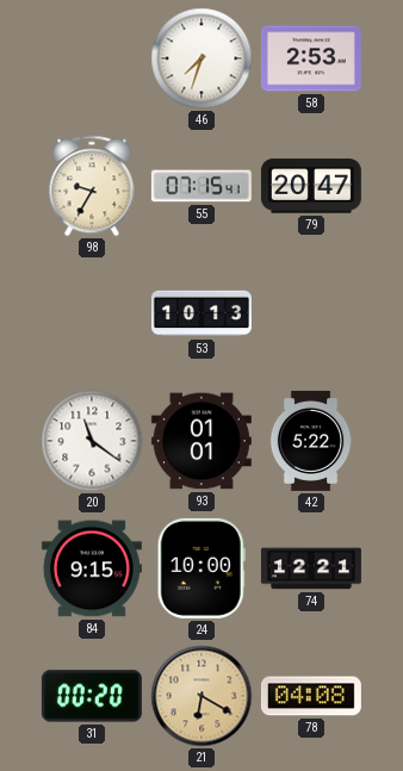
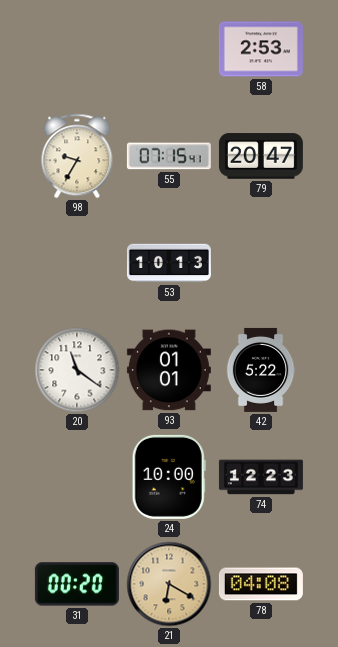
46: 7:33 -> none (201, 58)
84: 9:15 -> none (92, 568)
74: 12:21 -> 12:23 (261, 477)
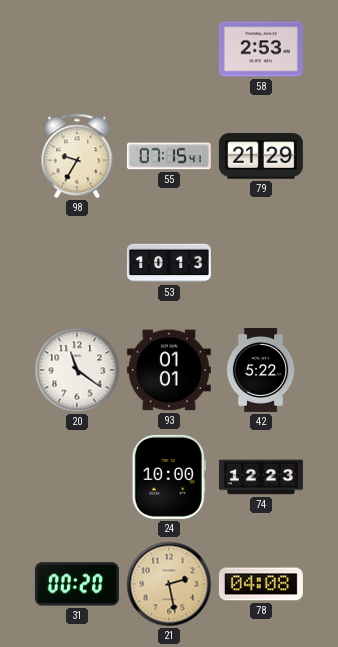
79: 20:47 -> 21:29 (261, 156)
21: 6:20 -> 2:28 (169, 584)
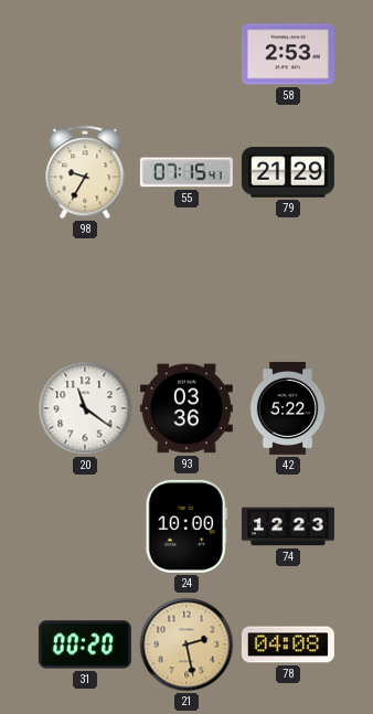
53: 10:13 -> none (169, 263)
93: 01:01 -> 03:36 (186, 408)
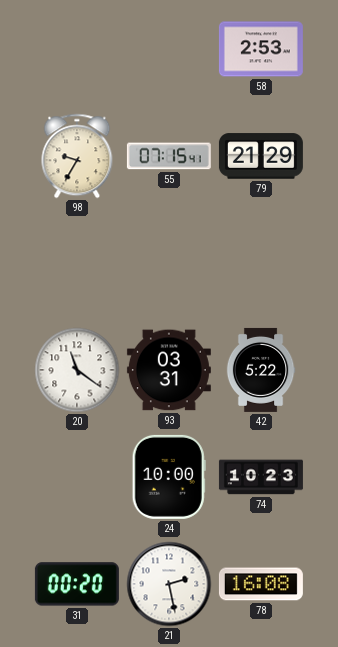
93: 03:36 -> 03:31 (169, 370)
74: 12:23 -> 10:23 (261, 477)
21 dial: champagne -> white (169, 584)
78: 04:08 -> 16:08 (261, 584)
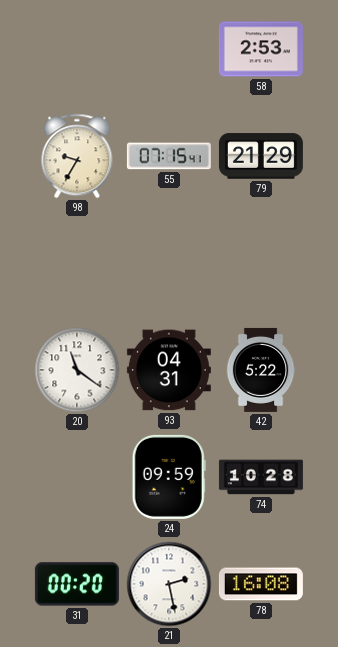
93: 03:31 -> 04:31 (169, 370)
24: 10:00 -> 09:59 (169, 477)
74: 10:23 -> 10:28 (261, 477)
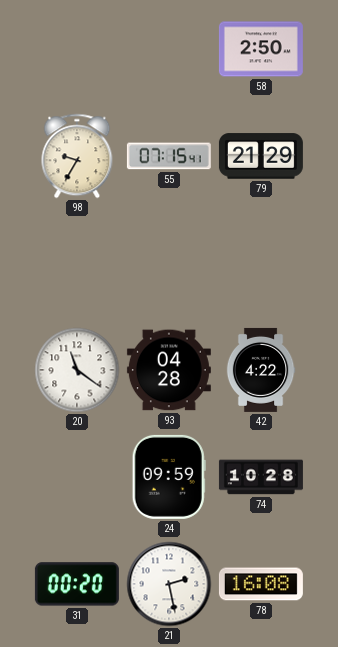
58: 2:53 -> 2:50 (261, 49)
93: 04:31 -> 04:28 (169, 370)
42: 5:22 -> 4:22 (261, 370)
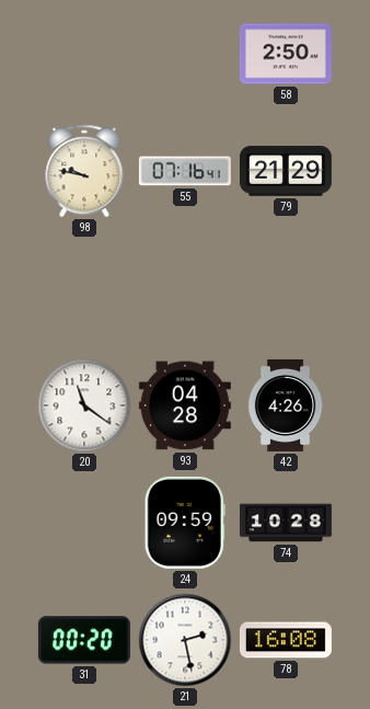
98: 9:35 -> 9:47 (84, 171)
55: 07:15 -> 07:16 (185, 171)
42: 4:22 -> 4:26 (286, 405)
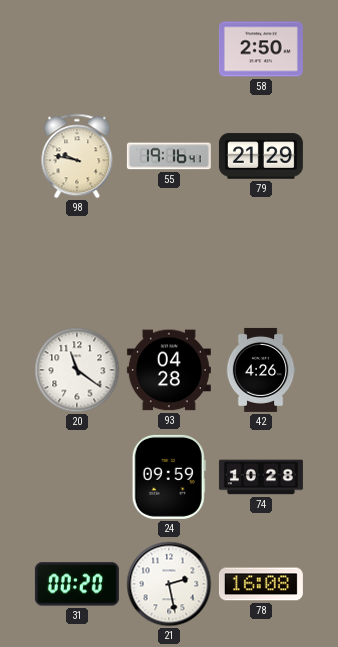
55: 07:16 -> 19:16 (169, 156)
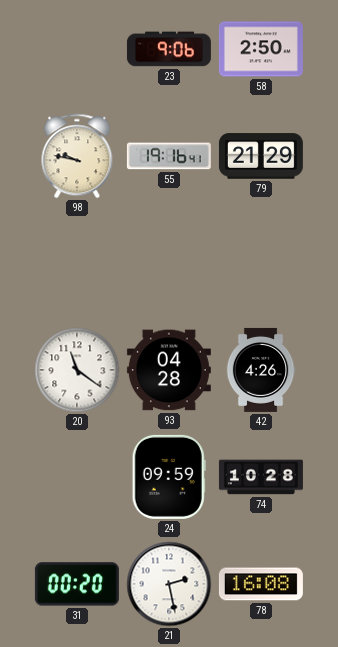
23: none -> 9:06 (169, 49)
